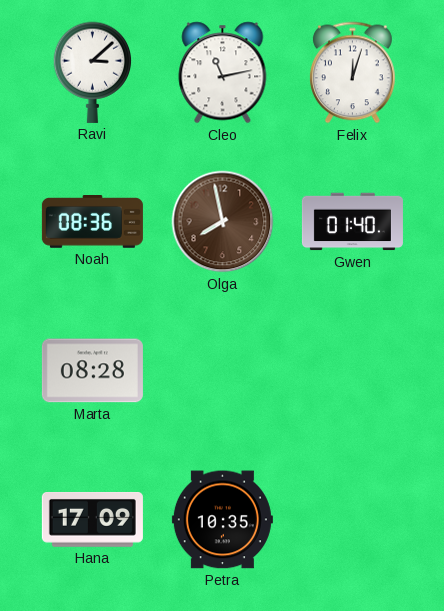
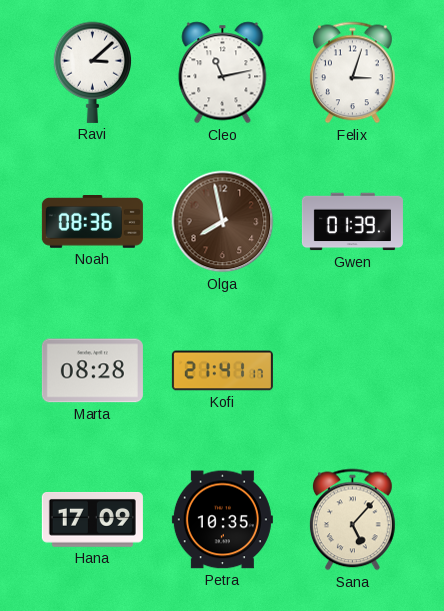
Felix: 12:03 -> 3:03 (352, 73)
Gwen: 01:40 -> 01:39 (352, 222)
Kofi: none -> 21:41 (222, 371)
Sana: none -> 5:07 (352, 520)
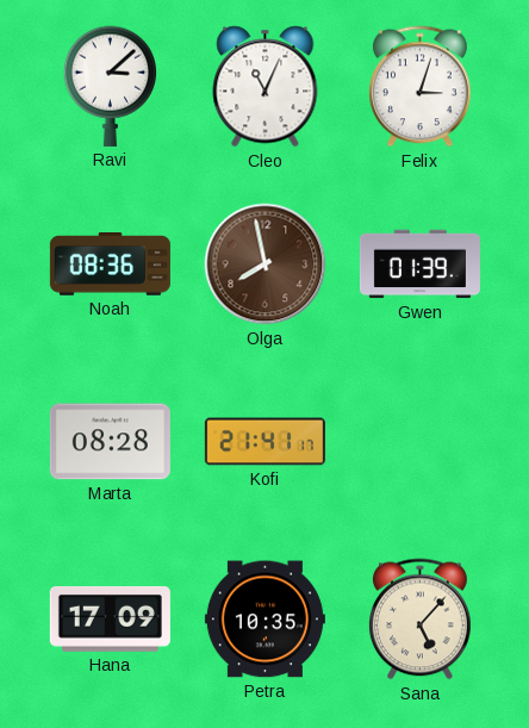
Cleo: 11:13 -> 11:04 (266, 87)
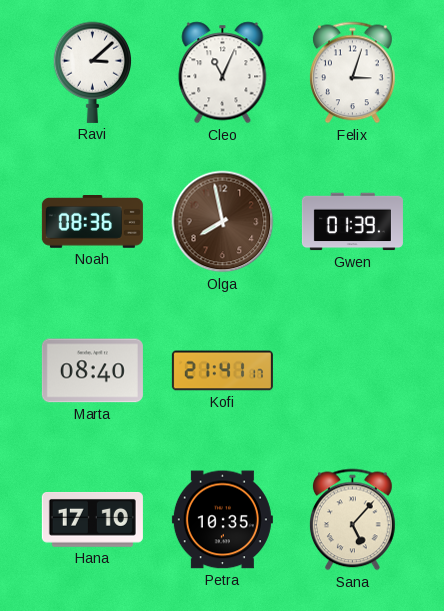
Marta: 08:28 -> 08:40 (92, 371)
Hana: 17:09 -> 17:10 (92, 520)
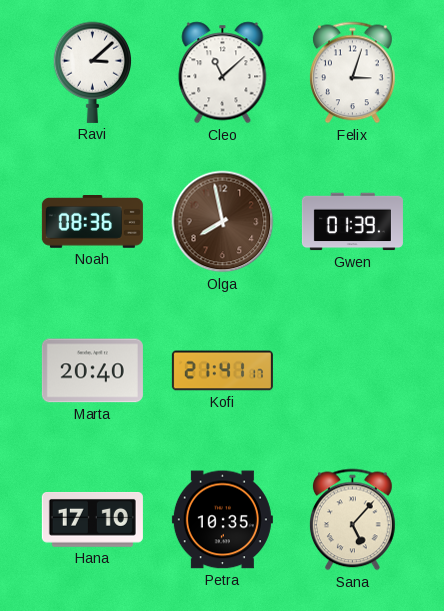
Cleo: 11:04 -> 11:08 (223, 73)
Marta: 08:40 -> 20:40 (92, 371)
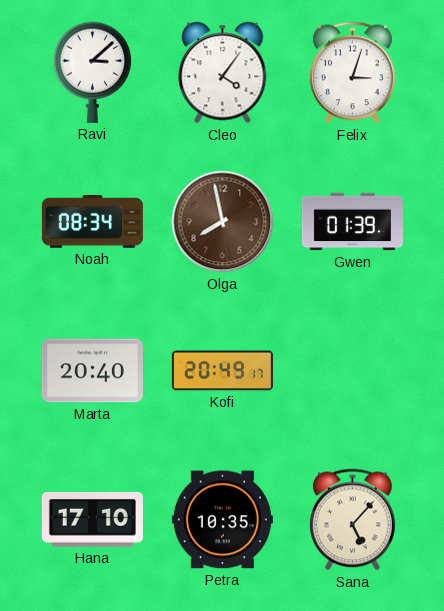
Cleo: 11:08 -> 4:06 (223, 73)
Noah: 08:36 -> 08:34 (92, 222)
Kofi: 21:41 -> 20:49 (222, 371)
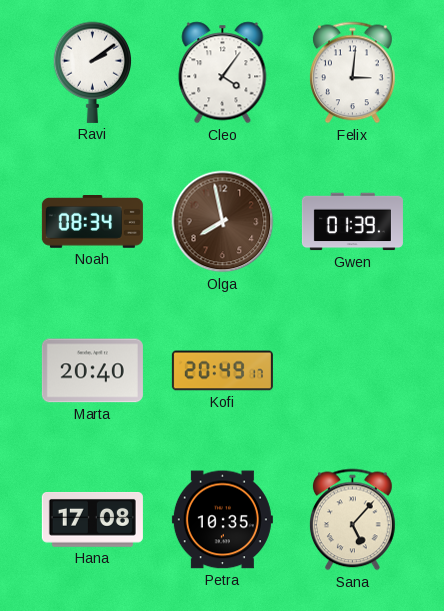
Ravi: 3:08 -> 2:09 (93, 72)
Felix: 3:03 -> 3:01 (352, 73)
Hana: 17:10 -> 17:08 (92, 520)
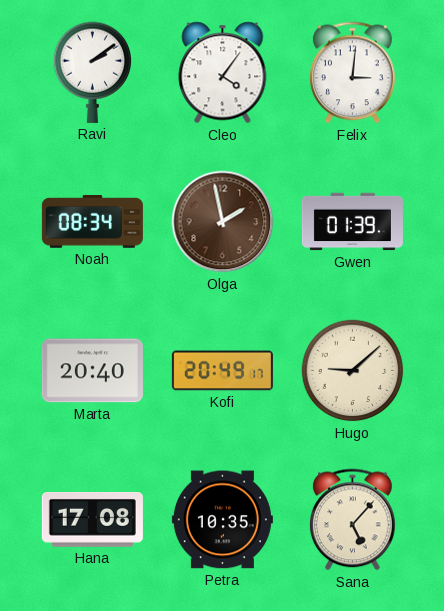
Olga: 7:58 -> 1:58 (223, 222)
Hugo: none -> 9:08 (353, 371)
